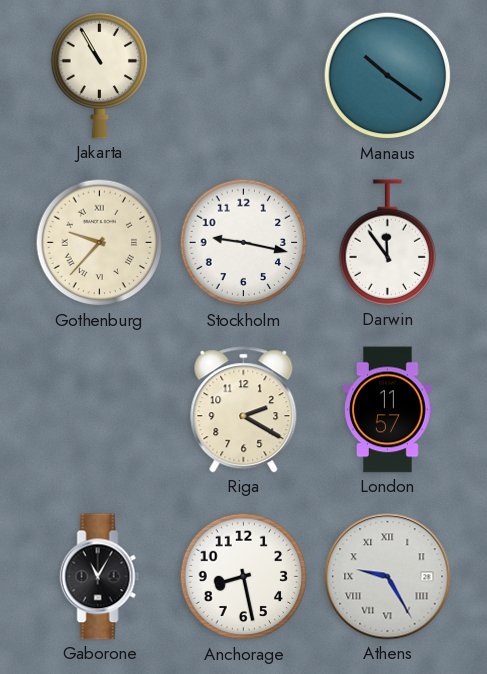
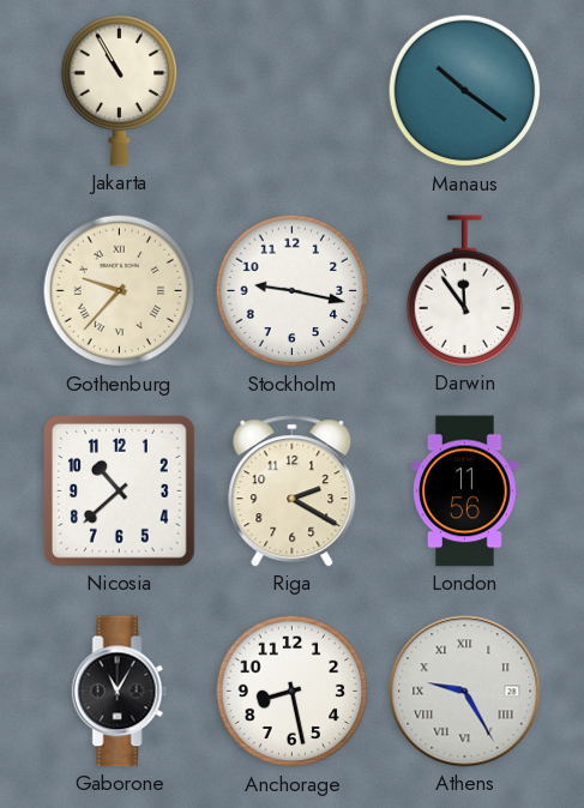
Nicosia: none -> 10:38 (120, 492)
London: 11:57 -> 11:56 (465, 492)
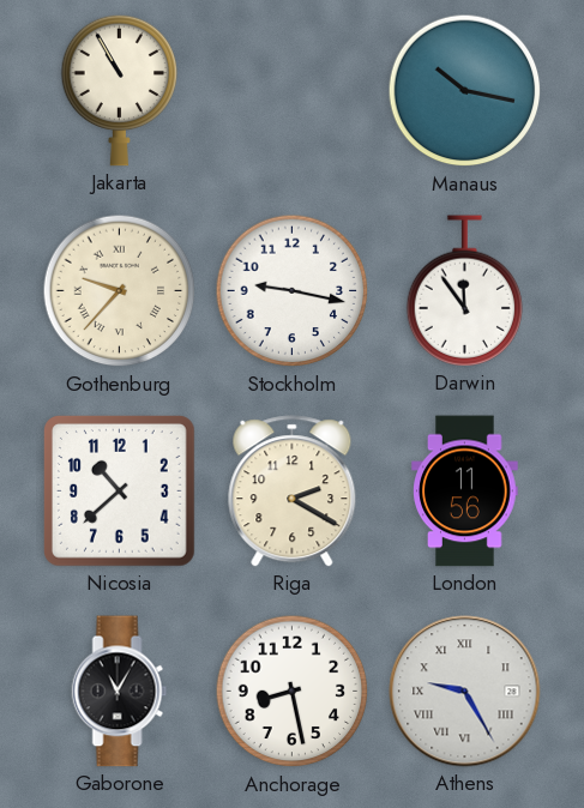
Manaus: 10:21 -> 10:17 (465, 91)
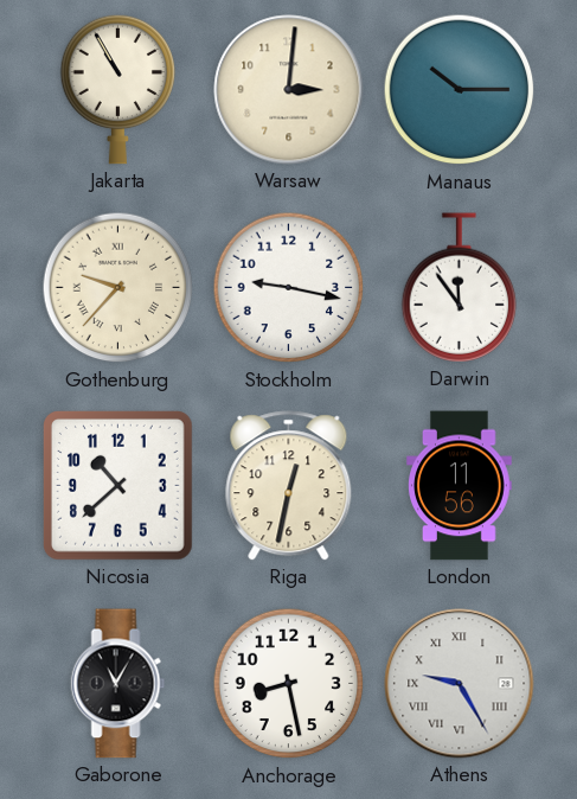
Warsaw: none -> 3:01 (289, 90)
Manaus: 10:17 -> 10:15 (460, 90)
Riga: 2:20 -> 12:32 (289, 486)
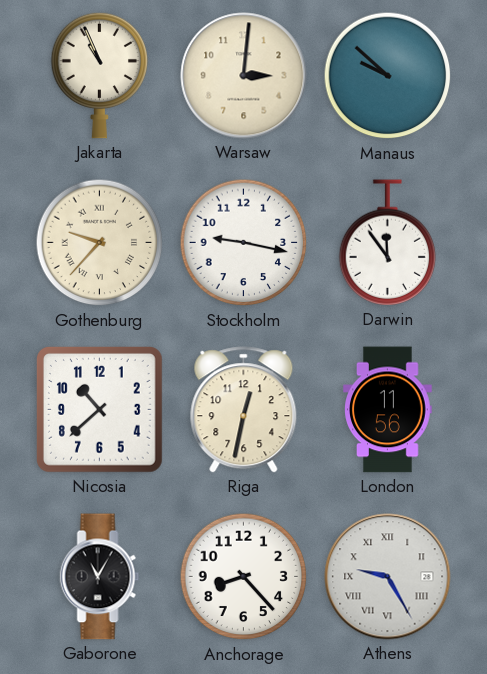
Jakarta: 10:55 -> 10:56 (100, 75)
Manaus: 10:15 -> 9:52 (388, 76)
Anchorage: 8:28 -> 8:23 (244, 577)
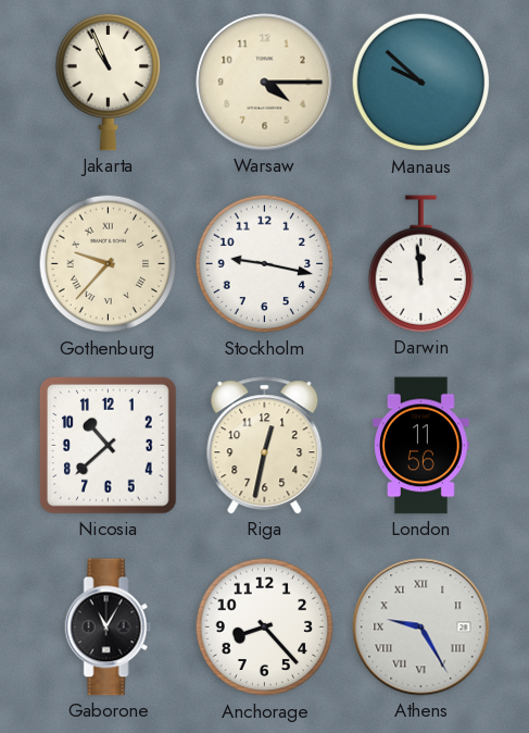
Warsaw: 3:01 -> 4:15 (265, 83)
Darwin: 11:54 -> 11:59 (421, 264)
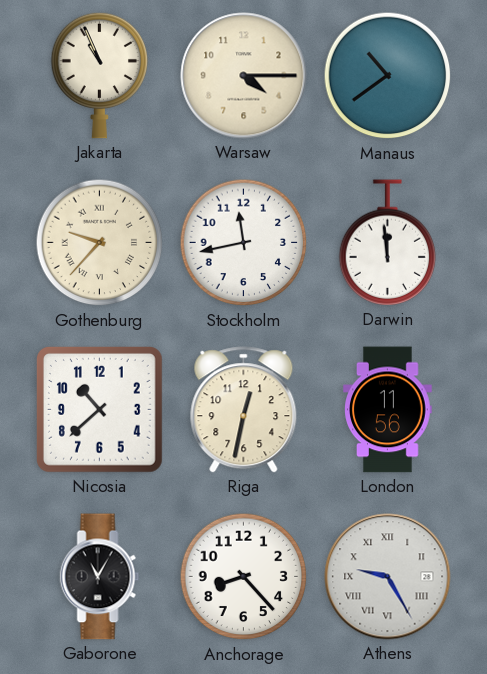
Manaus: 9:52 -> 10:39 (388, 76)
Stockholm: 9:17 -> 11:43 (244, 243)
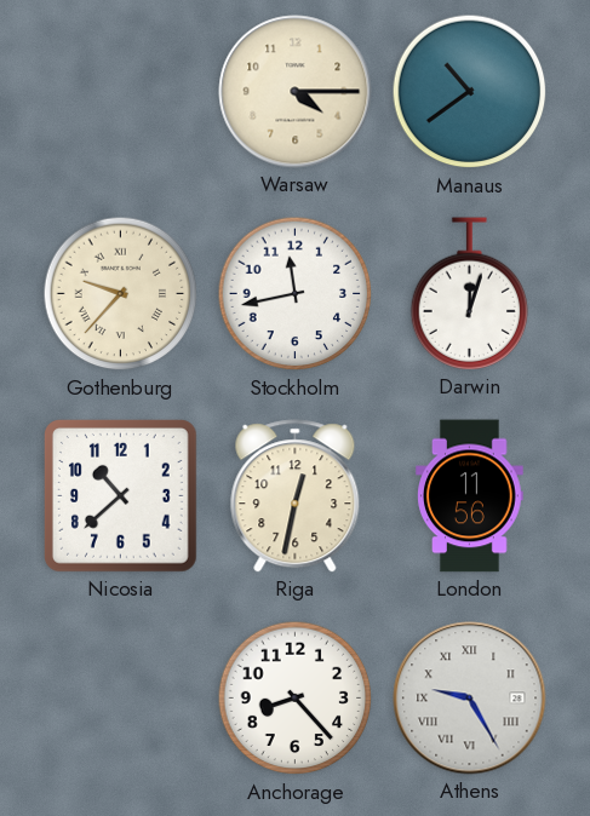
Jakarta: 10:56 -> none (100, 75)
Darwin: 11:59 -> 12:03 (470, 294)
Gaborone: 11:05 -> none (100, 577)
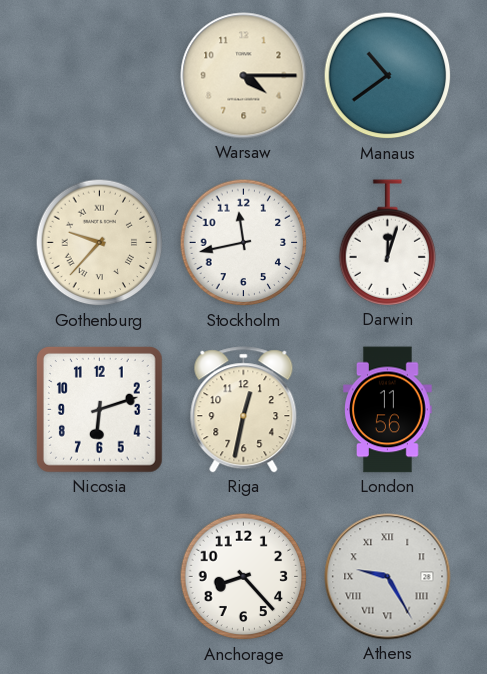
Nicosia: 10:38 -> 6:12 (100, 410)
